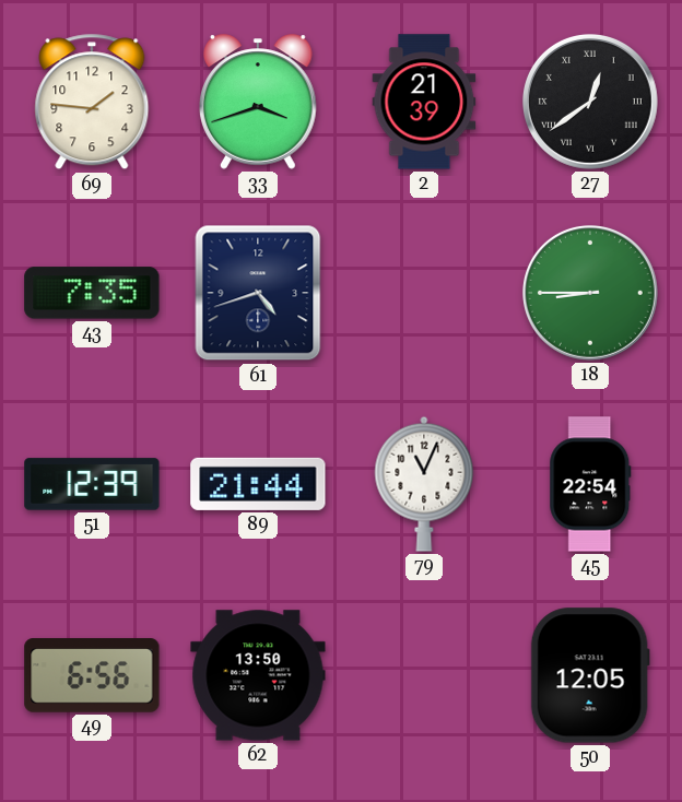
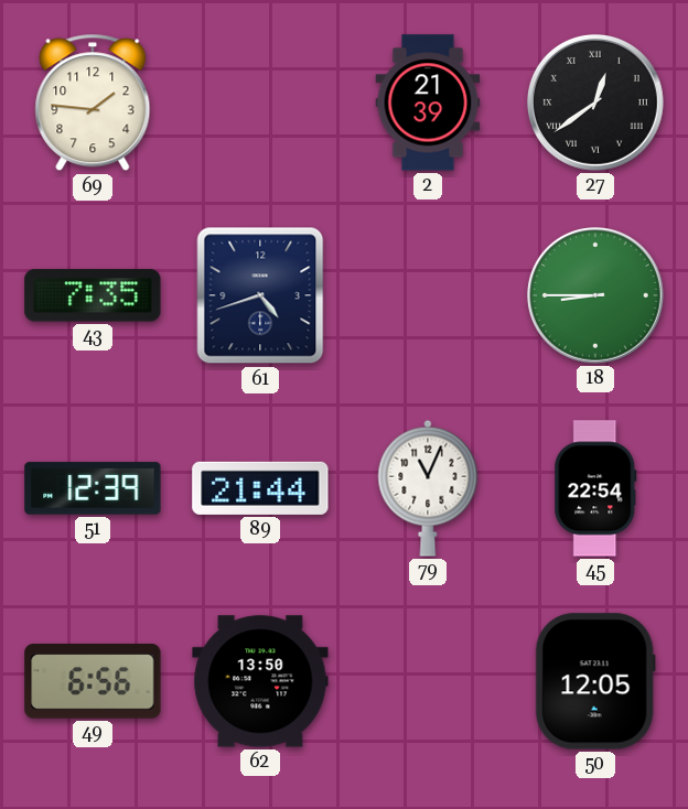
33: 3:42 -> none (259, 102)
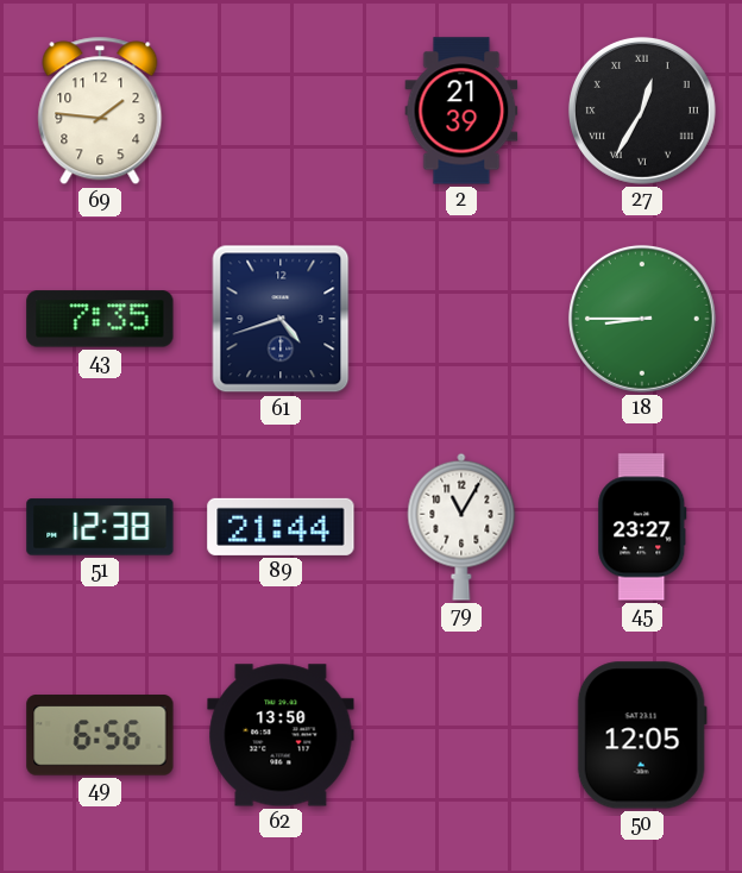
27: 12:39 -> 12:35 (642, 111)
51: 12:39 -> 12:38 (100, 527)
79: 11:04 -> 11:05 (461, 527)
45: 22:54 -> 23:27 (642, 527)
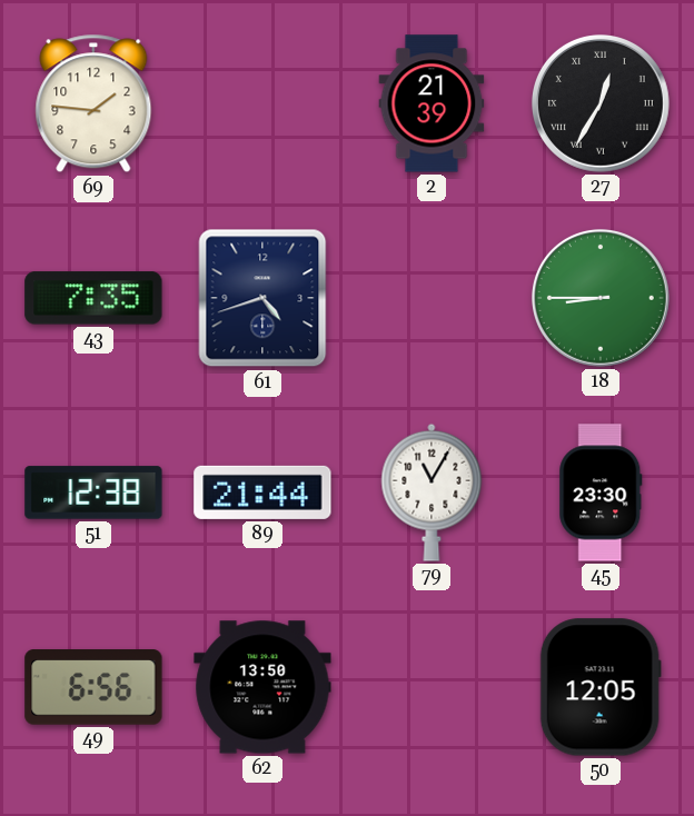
45: 23:27 -> 23:30 (601, 492)
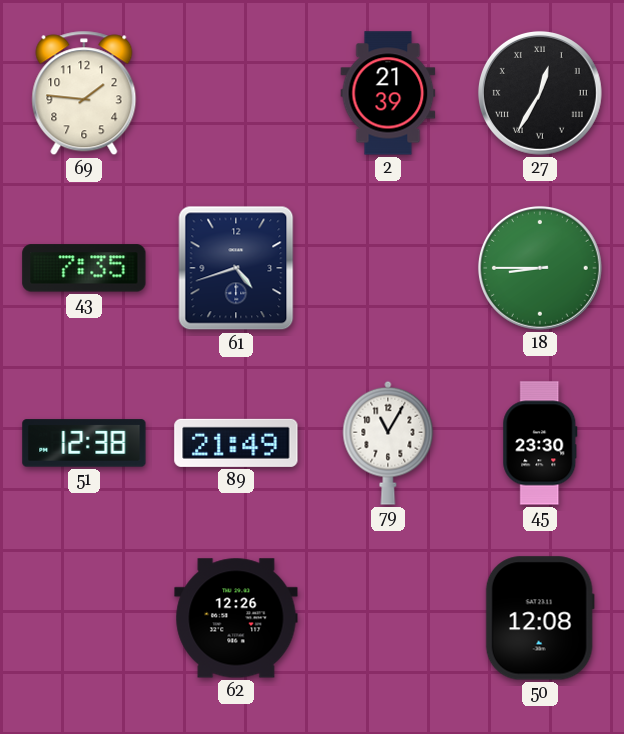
89: 21:44 -> 21:49 (236, 443)
49: 6:56 -> none (93, 687)
62: 13:50 -> 12:26 (236, 618)
50: 12:05 -> 12:08 (540, 618)
